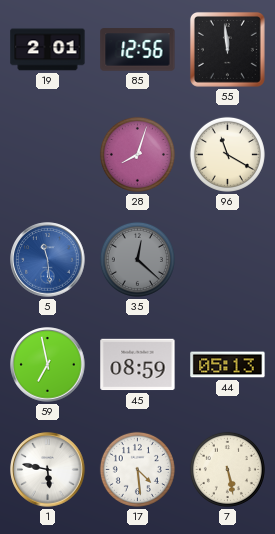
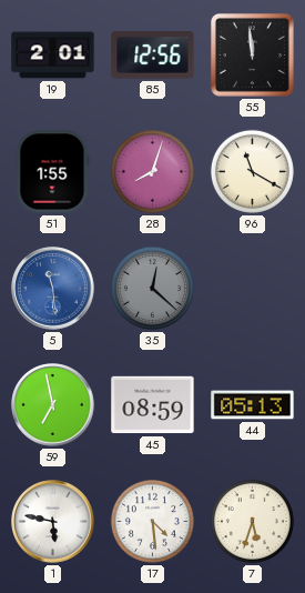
51: none -> 1:55 (53, 172)
7: 5:28 -> 5:33 (252, 521)
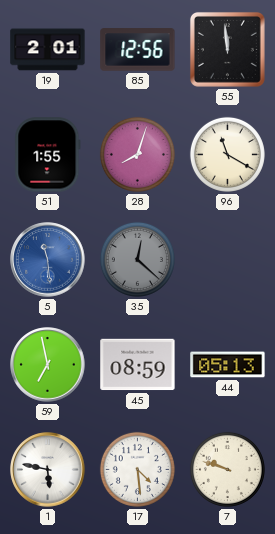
7: 5:33 -> 9:48 (227, 469)
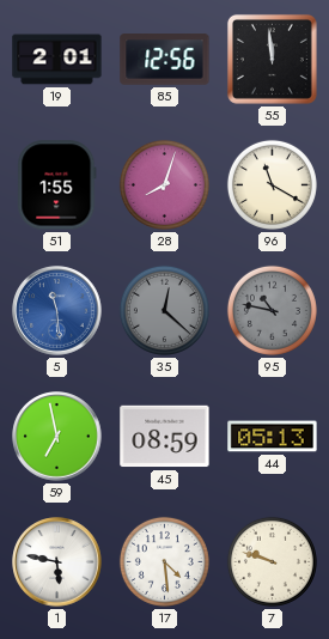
95: none -> 10:47 (272, 310)
